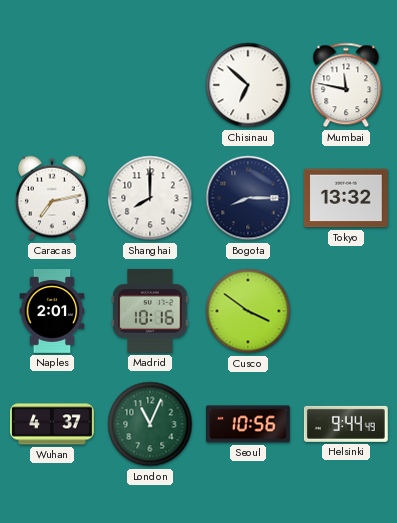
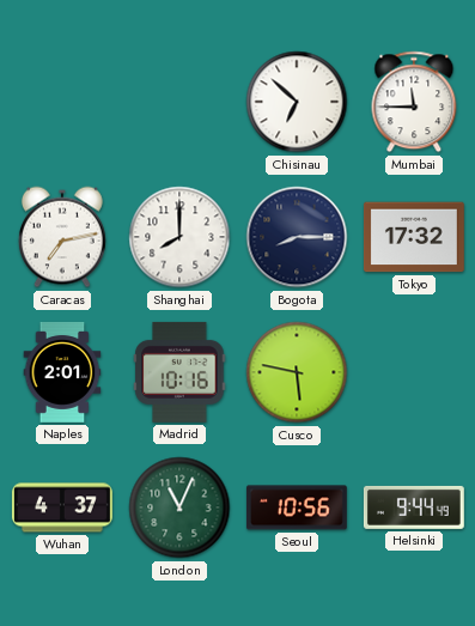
Mumbai: 11:47 -> 11:45 (414, 102)
Tokyo: 13:32 -> 17:32 (414, 237)
Cusco: 3:51 -> 5:47 (297, 372)
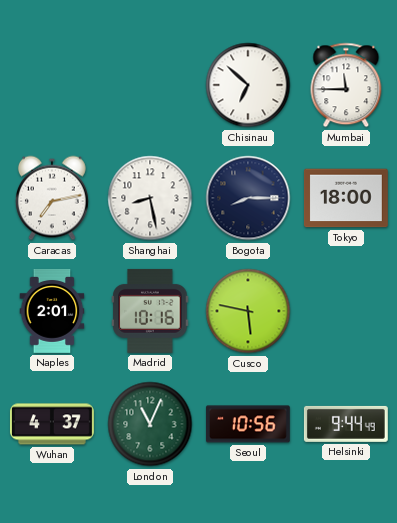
Shanghai: 8:00 -> 8:28 (150, 198)
Tokyo: 17:32 -> 18:00 (346, 198)
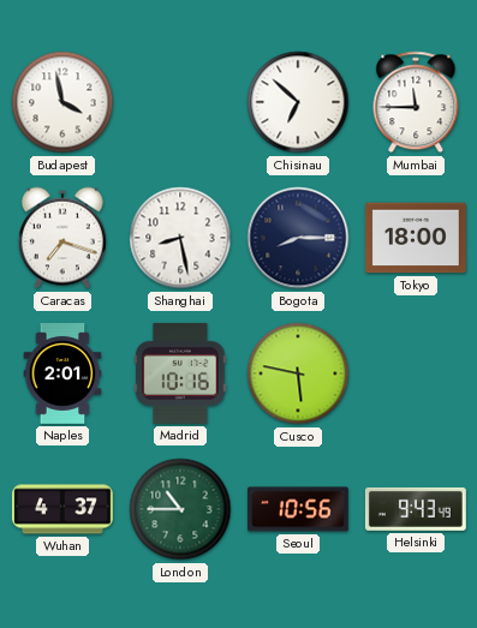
Budapest: none -> 3:58 (62, 102)
Caracas: 7:13 -> 7:18 (62, 238)
London: 11:04 -> 10:45 (180, 509)
Helsinki: 9:44 -> 9:43 (416, 509)
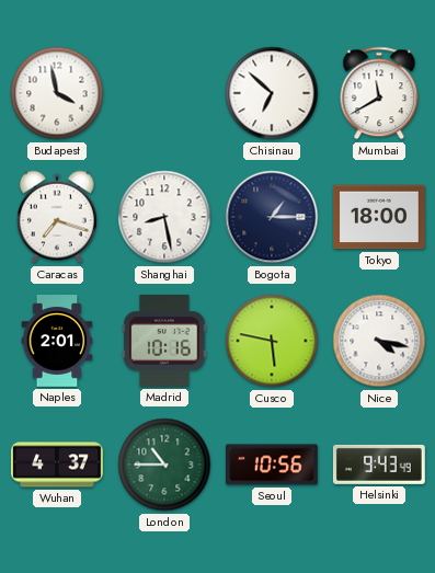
Mumbai: 11:45 -> 11:40 (379, 93)
Bogota: 8:15 -> 1:15 (272, 217)
Nice: none -> 4:17 (379, 341)
